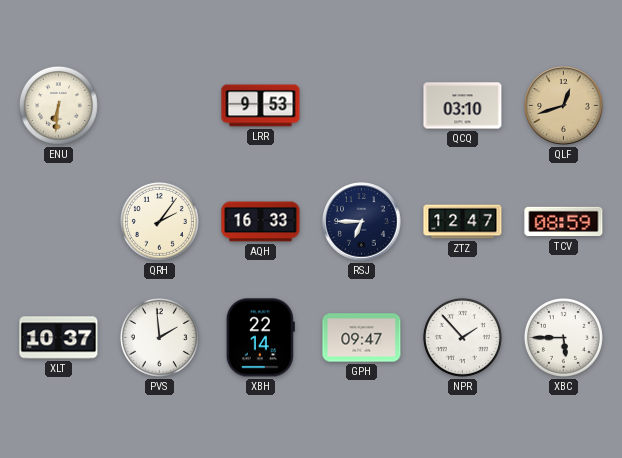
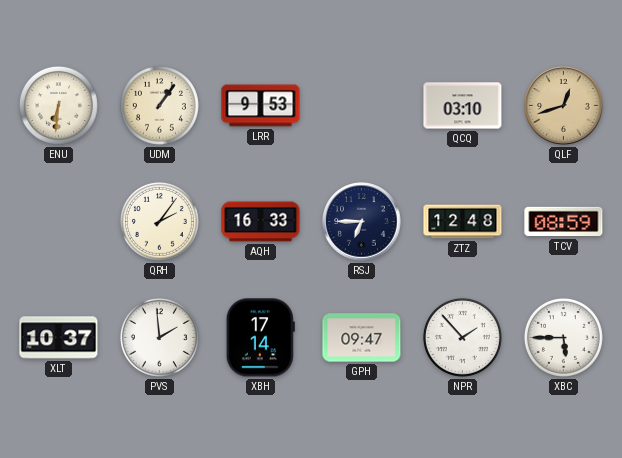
UDM: none -> 1:06 (159, 105)
ZTZ: 12:47 -> 12:48 (463, 222)
XBH: 22:14 -> 17:14 (260, 338)
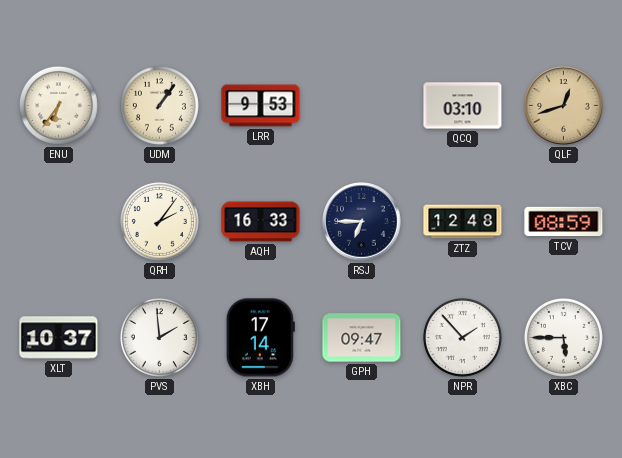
ENU: 6:31 -> 6:36 (58, 105)
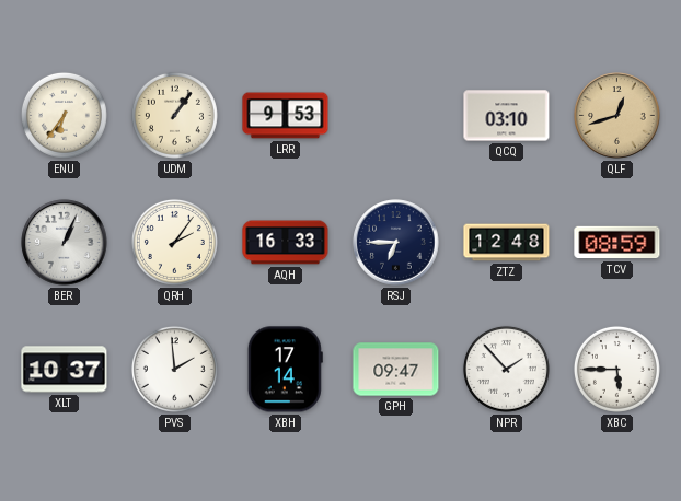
BER: none -> 1:04 (65, 243)
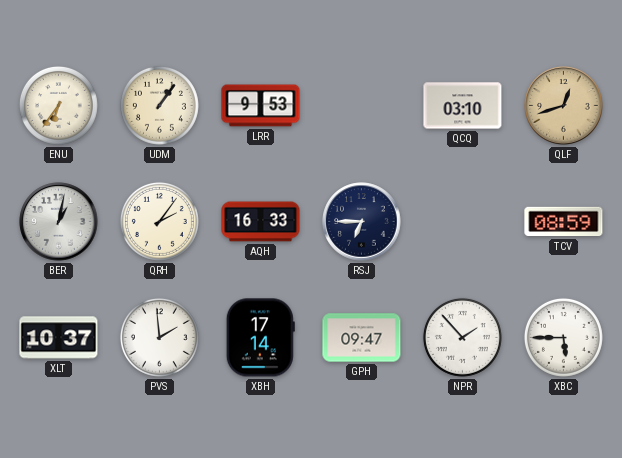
BER: 1:04 -> 1:02 (59, 222)
ZTZ: 12:48 -> none (507, 243)
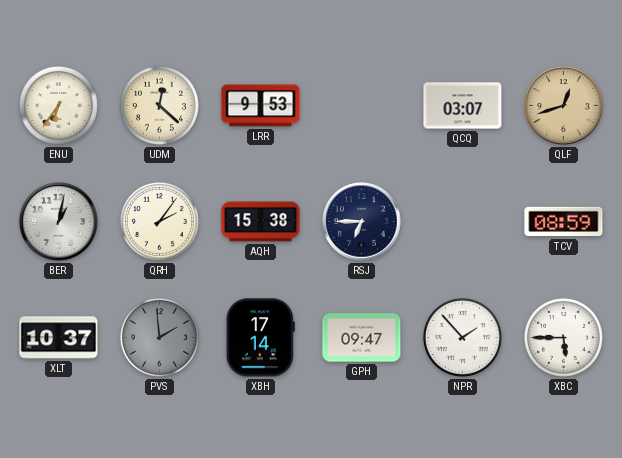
UDM: 1:06 -> 12:22 (159, 105)
QCQ: 03:10 -> 03:07 (463, 106)
AQH: 16:33 -> 15:38 (261, 222)
PVS dial: white -> grey (159, 337)
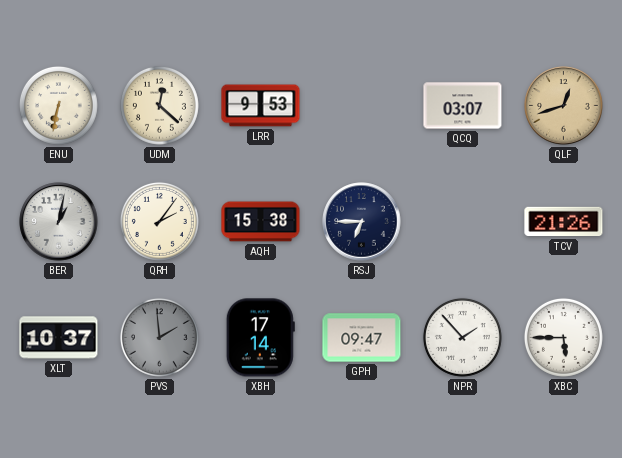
ENU: 6:36 -> 6:32 (58, 105)
TCV: 08:59 -> 21:26 (564, 222)
